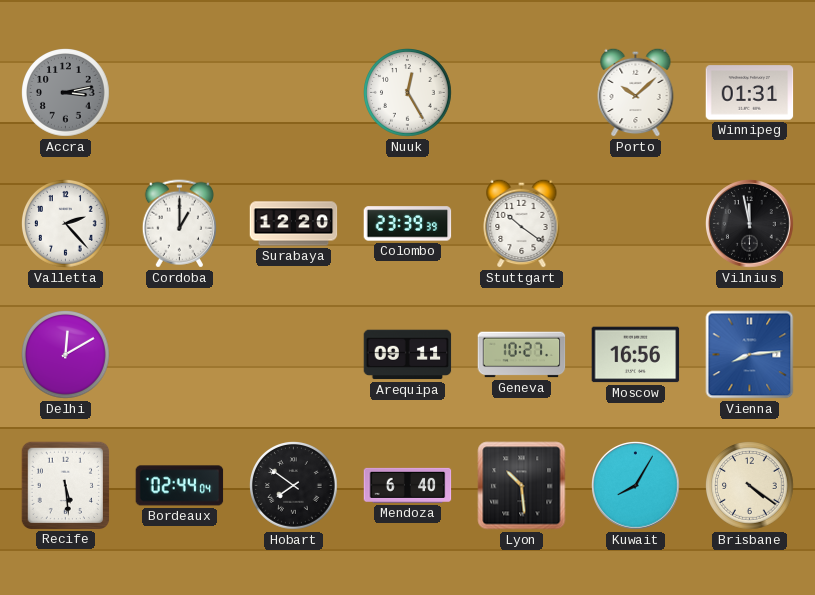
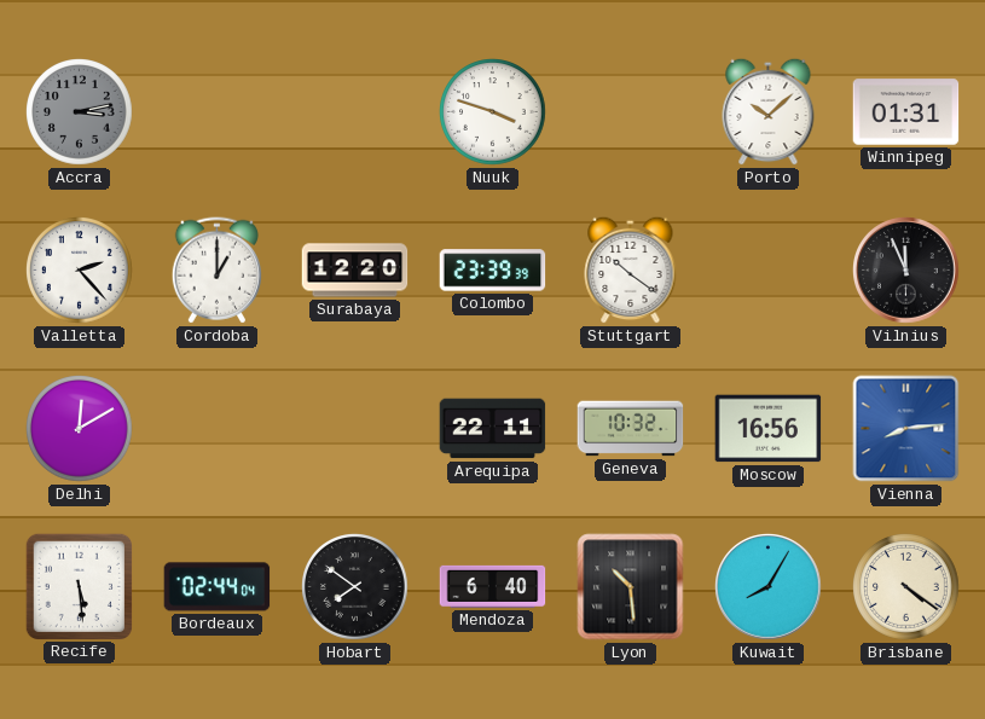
Nuuk: 12:25 -> 3:48 (493, 112)
Vilnius: 11:58 -> 11:56 (906, 271)
Arequipa: 09:11 -> 22:11 (493, 429)
Geneva: 10:27 -> 10:32 (631, 429)
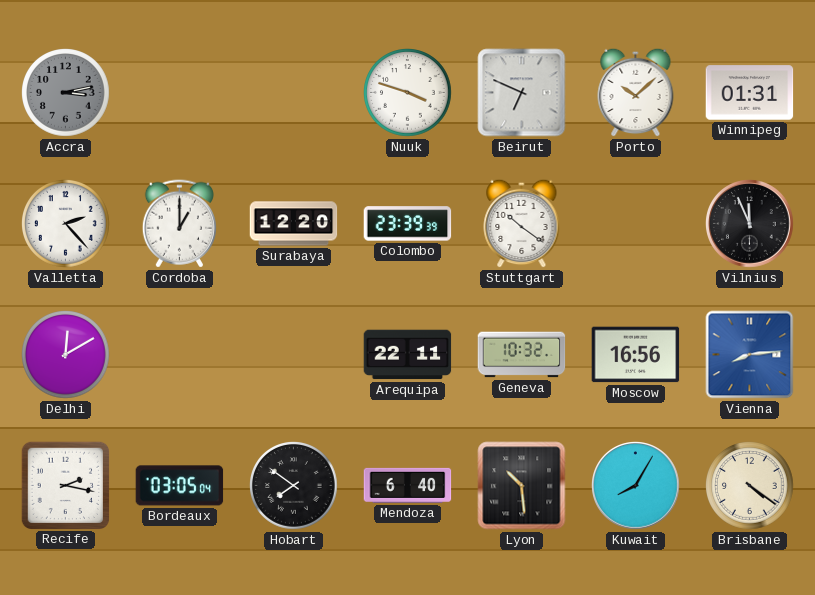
Beirut: none -> 6:49 (522, 93)
Recife: 5:29 -> 2:17 (65, 485)
Bordeaux: 02:44 -> 03:05 (180, 486)
